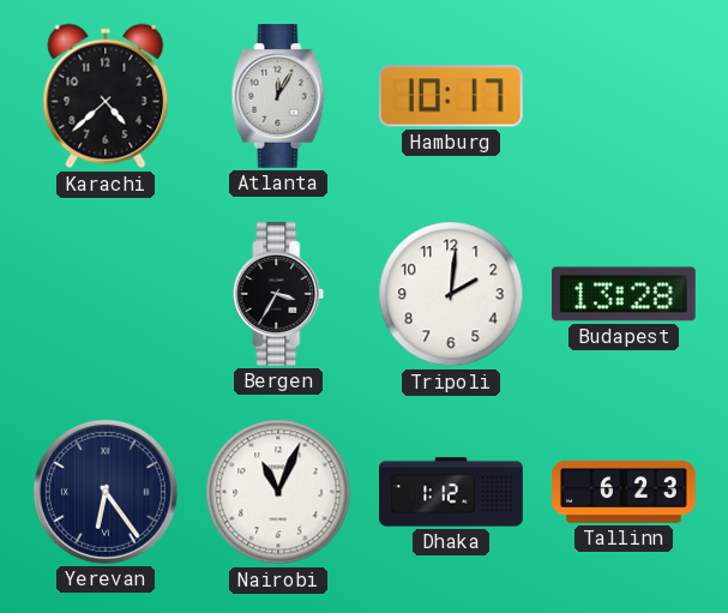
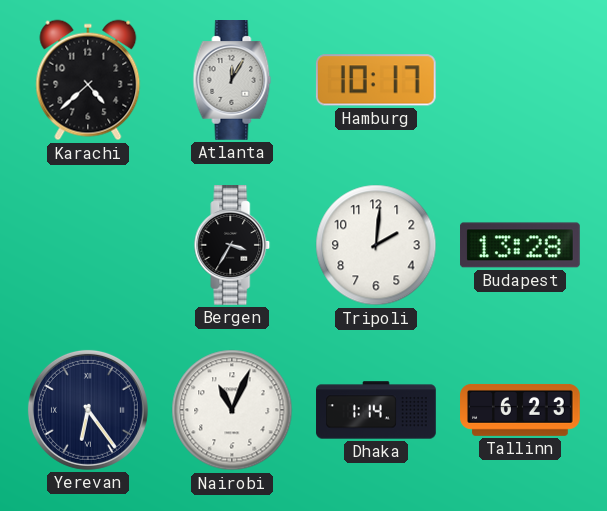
Dhaka: 1:12 -> 1:14 (376, 410)
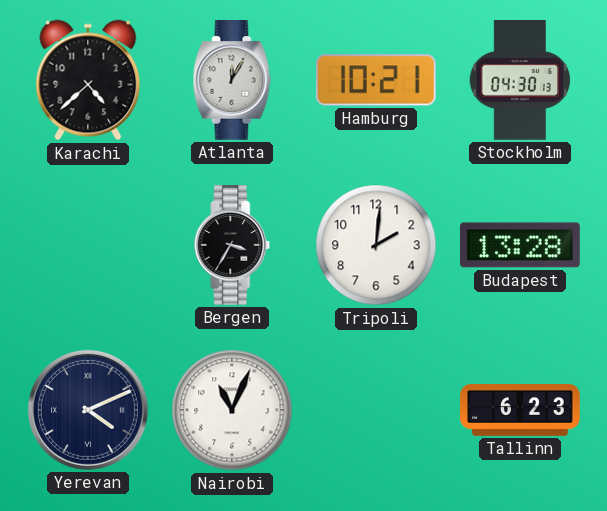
Hamburg: 10:17 -> 10:21 (376, 80)
Stockholm: none -> 04:30 (519, 81)
Yerevan: 6:24 -> 4:11 (88, 410)
Dhaka: 1:14 -> none (376, 410)
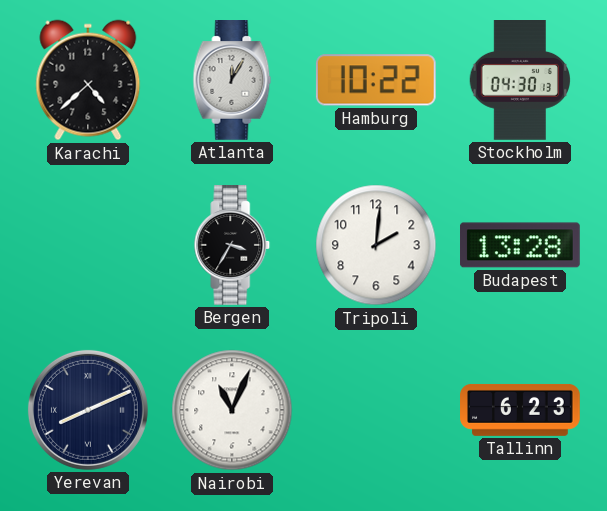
Hamburg: 10:21 -> 10:22 (376, 80)
Yerevan: 4:11 -> 8:11 (88, 410)
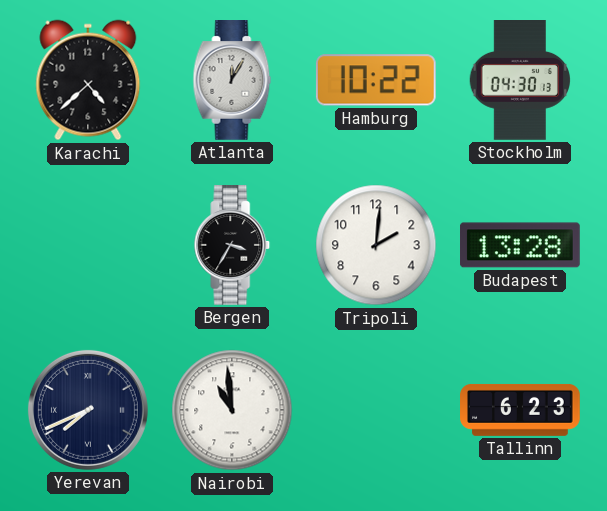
Yerevan: 8:11 -> 7:41 (88, 410)
Nairobi: 11:04 -> 10:59 (232, 410)
